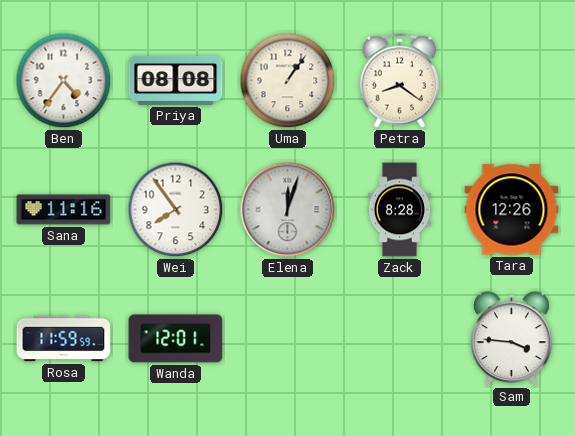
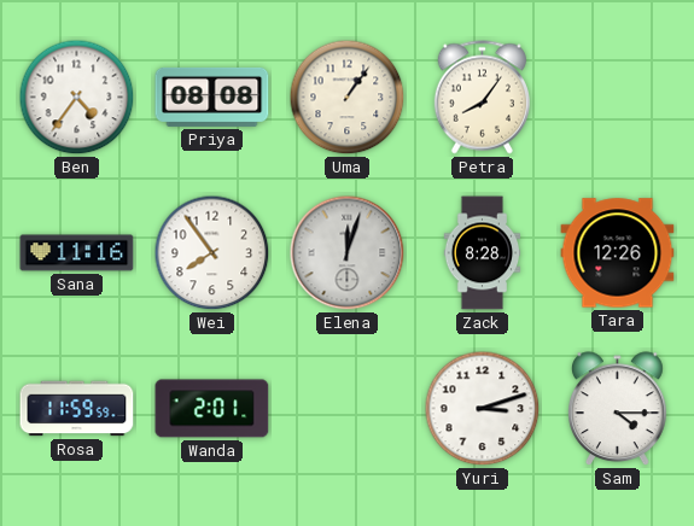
Petra: 8:21 -> 8:06 (482, 98)
Wanda: 12:01 -> 2:01 (212, 409)
Yuri: none -> 3:12 (483, 409)
Sam: 3:46 -> 4:15 (618, 409)
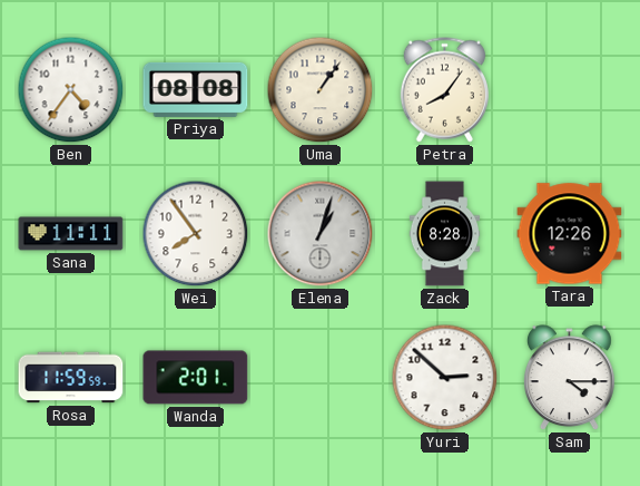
Sana: 11:16 -> 11:11 (71, 234)
Elena: 12:03 -> 1:03 (321, 234)
Yuri: 3:12 -> 2:52 (445, 378)
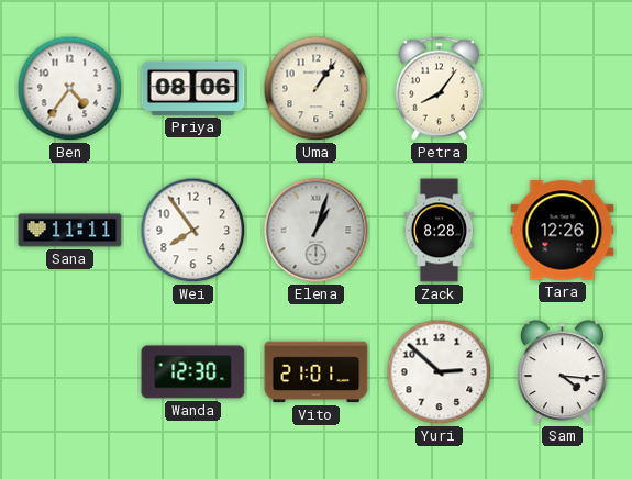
Priya: 08:08 -> 08:06 (193, 88)
Rosa: 11:59 -> none (71, 378)
Wanda: 2:01 -> 12:30 (193, 372)
Vito: none -> 21:01 (317, 372)
Sam: 4:15 -> 4:16 (563, 372)
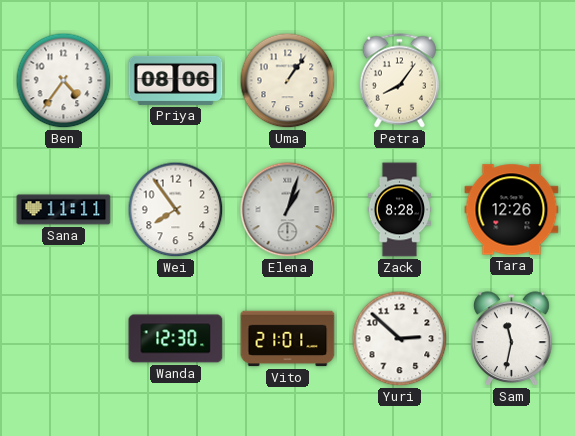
Sam: 4:16 -> 11:32 (512, 339)
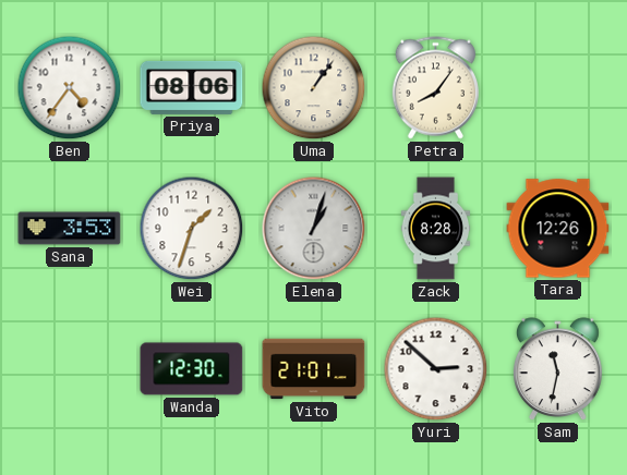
Sana: 11:11 -> 3:53 (70, 229)
Wei: 7:54 -> 1:33 (192, 229)
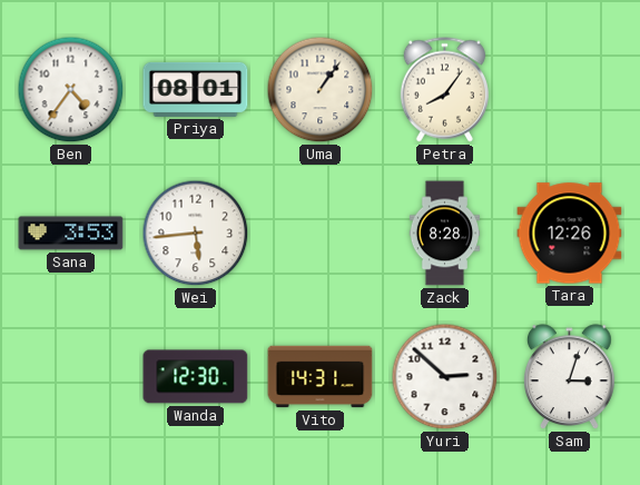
Priya: 08:06 -> 08:01 (196, 89)
Wei: 1:33 -> 5:44 (196, 234)
Elena: 1:03 -> none (314, 229)
Vito: 21:01 -> 14:31 (321, 377)
Sam: 11:32 -> 3:03 (570, 377)
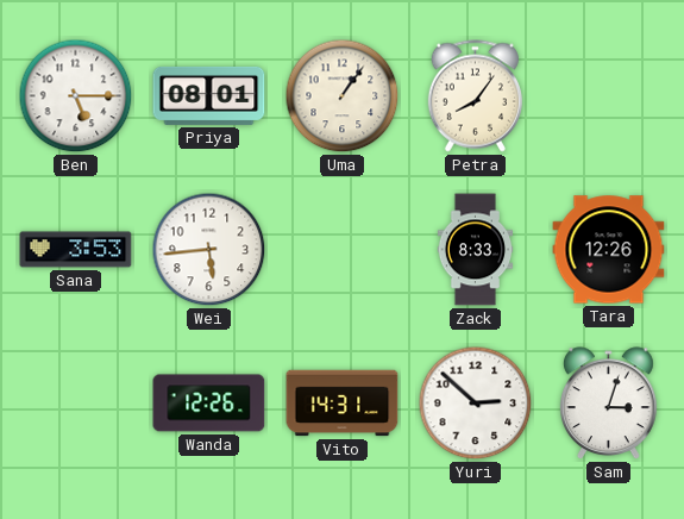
Ben: 4:36 -> 5:15 (76, 96)
Zack: 8:28 -> 8:33 (476, 250)
Wanda: 12:30 -> 12:26 (209, 404)
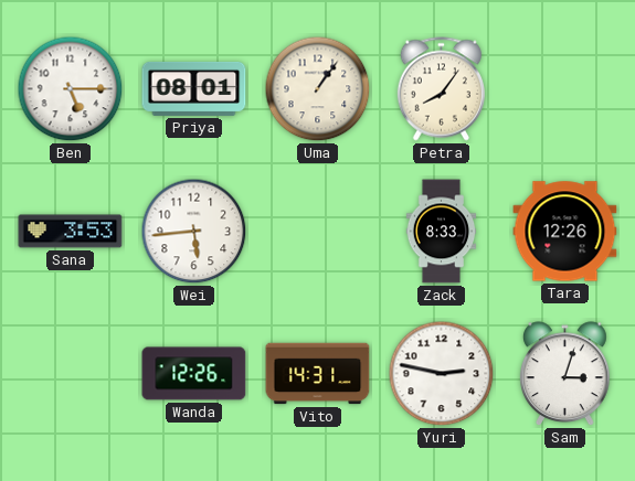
Yuri: 2:52 -> 2:47 (442, 374)
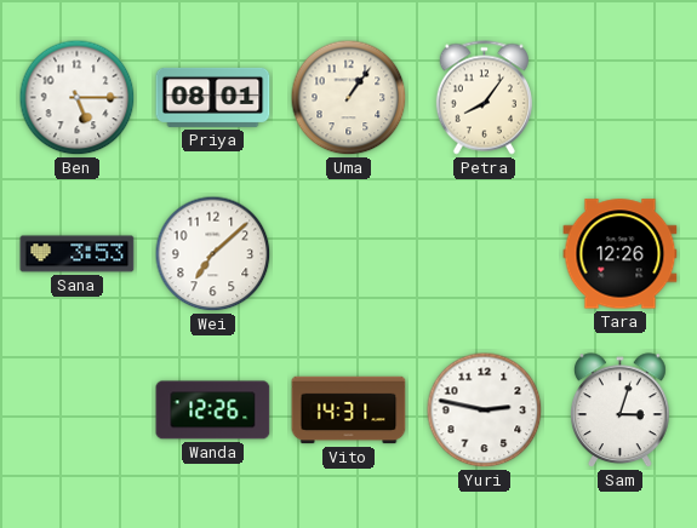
Wei: 5:44 -> 7:08 (213, 254)
Zack: 8:33 -> none (442, 232)
